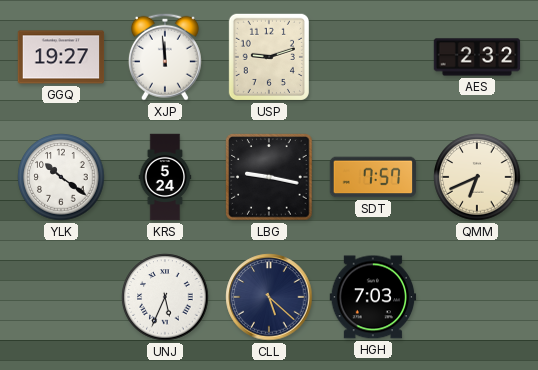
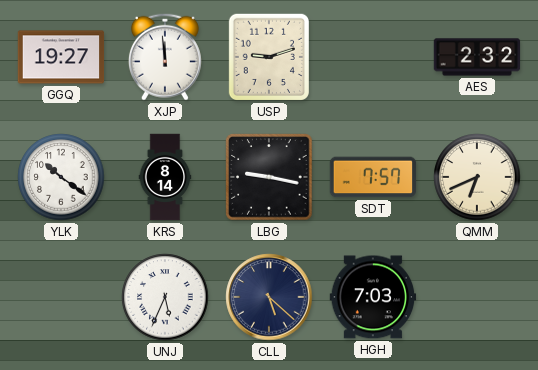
KRS: 5:24 -> 8:14 (165, 177)
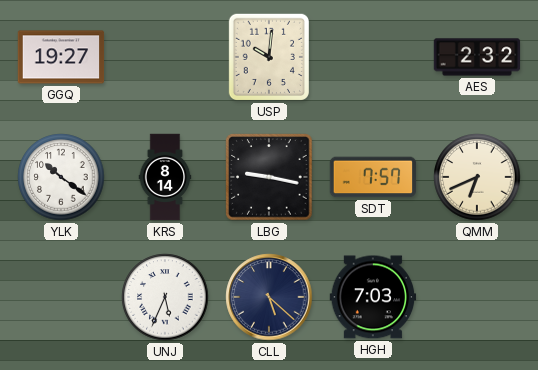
XJP: 11:59 -> none (165, 57)
USP: 9:12 -> 10:01 (269, 57)
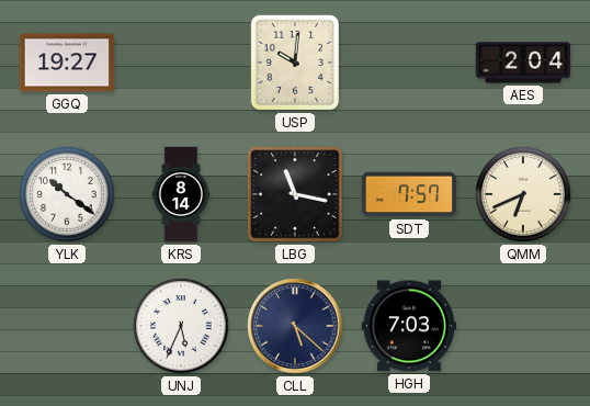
AES: 2:32 -> 2:04 (523, 63)
LBG: 9:17 -> 11:17 (295, 194)
